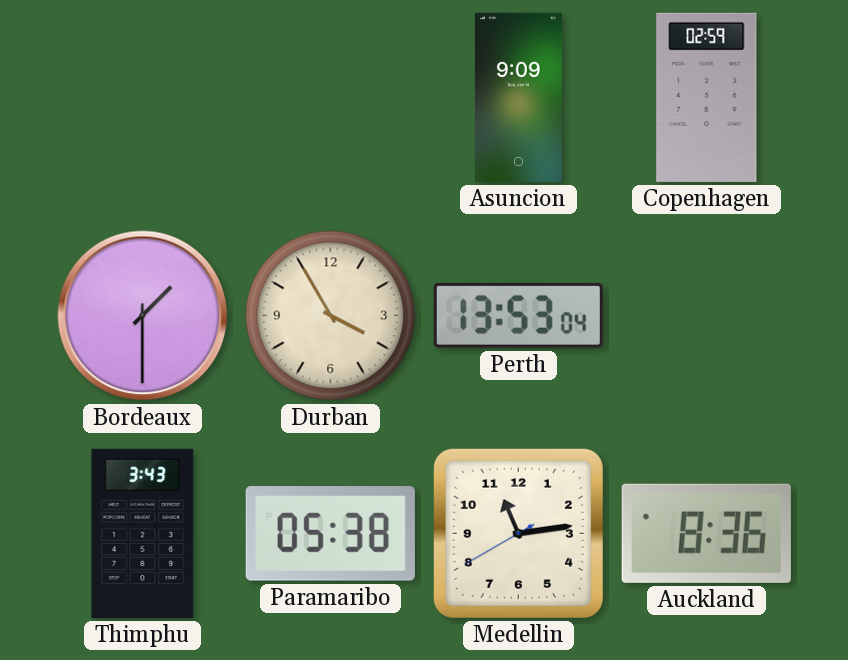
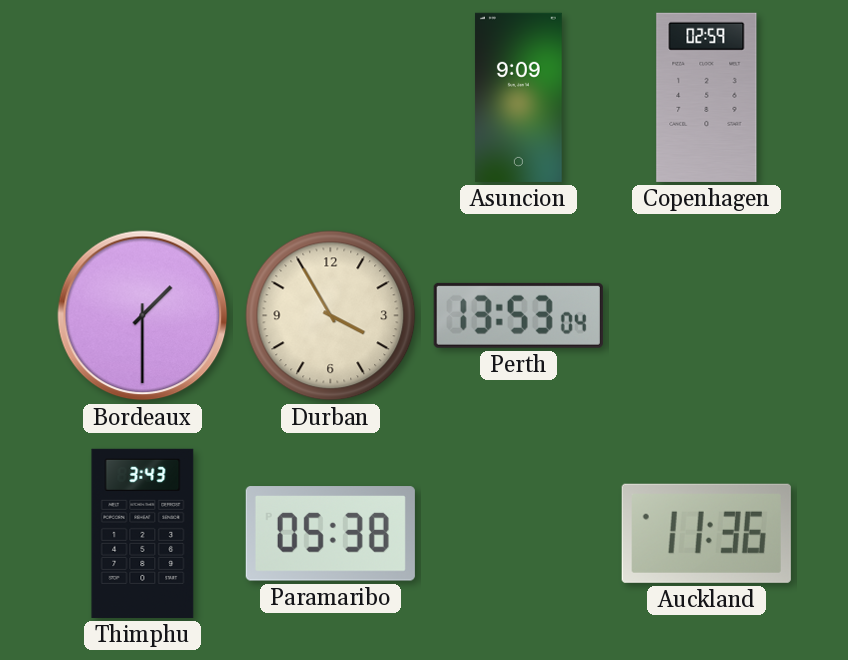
Medellin: 11:13 -> none (518, 533)
Auckland: 8:36 -> 11:36 (706, 533)
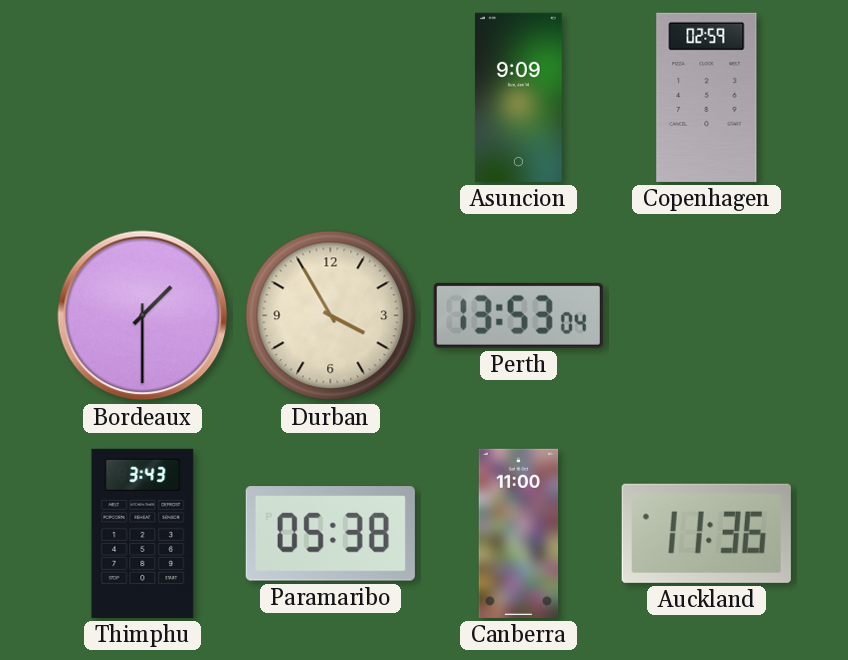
Canberra: none -> 11:00 (519, 533)
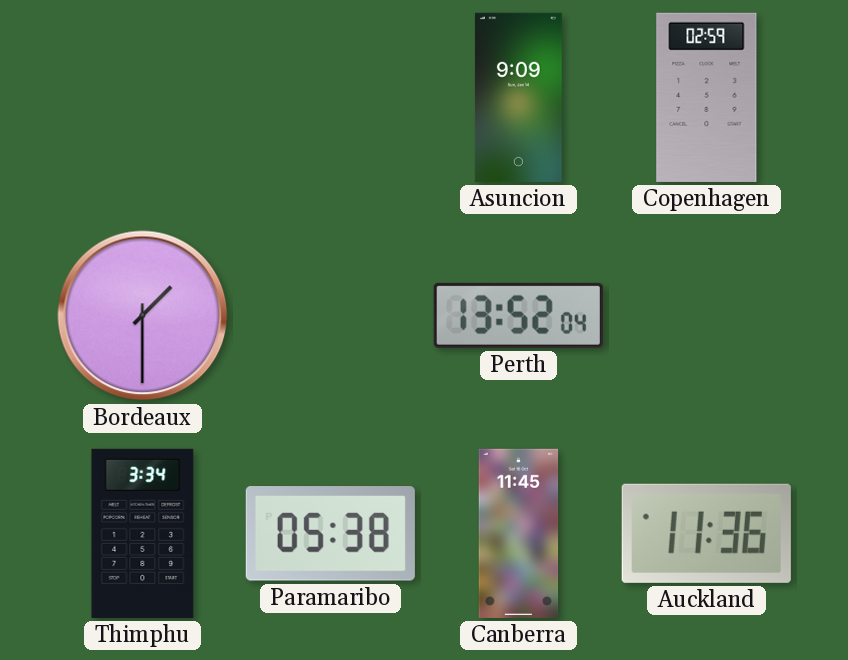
Durban: 3:55 -> none (331, 316)
Perth: 13:53 -> 13:52 (518, 315)
Thimphu: 3:43 -> 3:34 (143, 533)
Canberra: 11:00 -> 11:45 (519, 533)
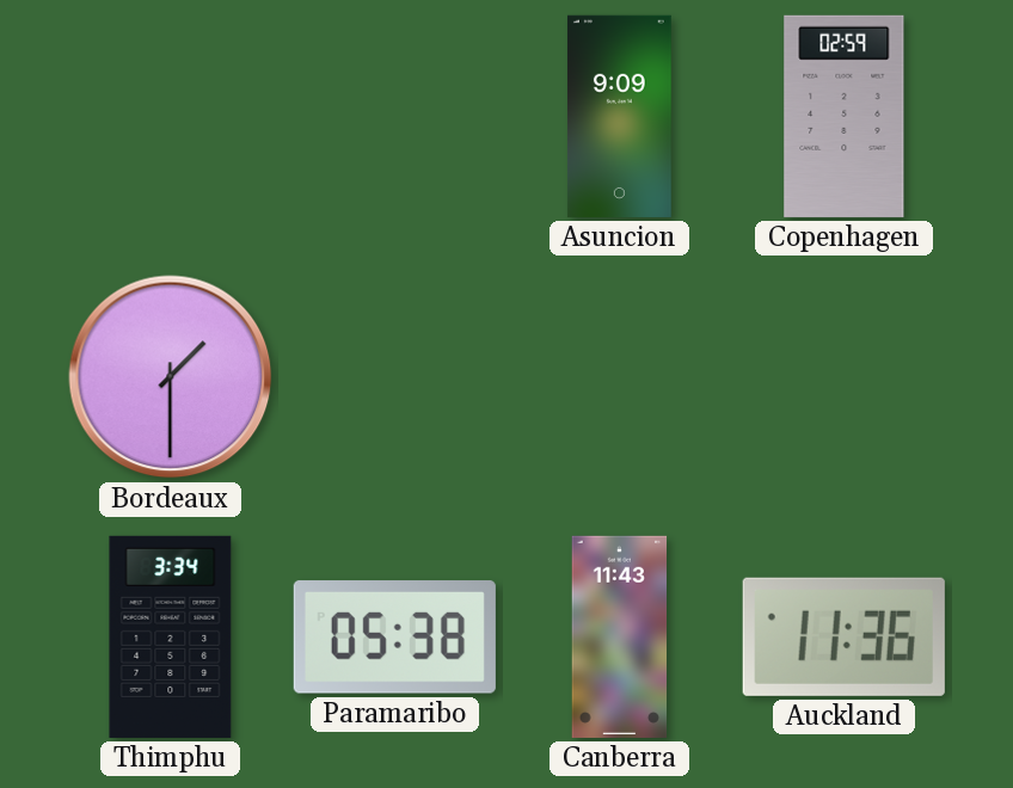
Perth: 13:52 -> none (518, 315)
Canberra: 11:45 -> 11:43 (620, 636)
